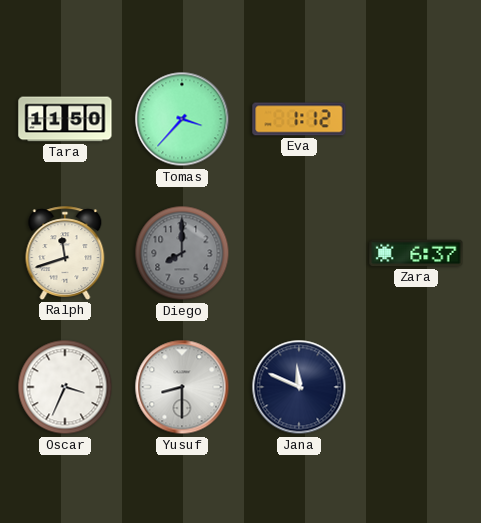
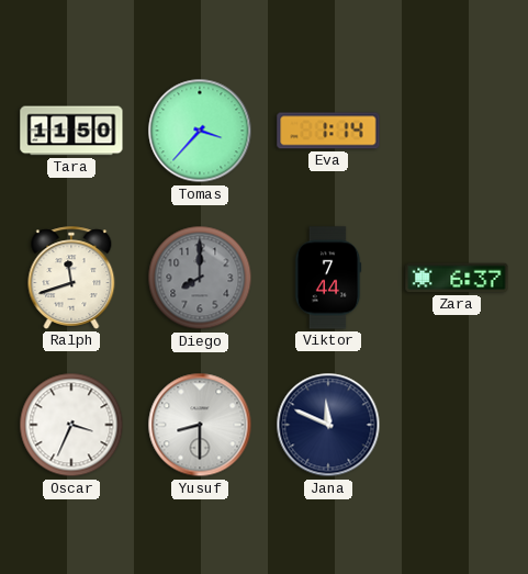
Eva: 1:12 -> 1:14 (328, 131)
Viktor: none -> 7:44 (328, 278)
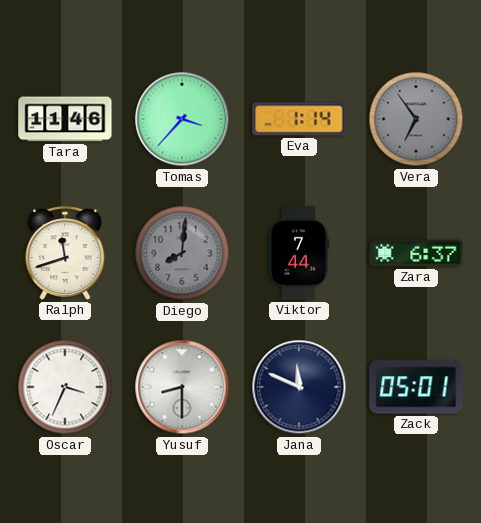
Tara: 11:50 -> 11:46 (65, 119)
Vera: none -> 6:54 (416, 119)
Diego: 8:00 -> 8:01 (182, 253)
Zack: none -> 05:01 (416, 387)
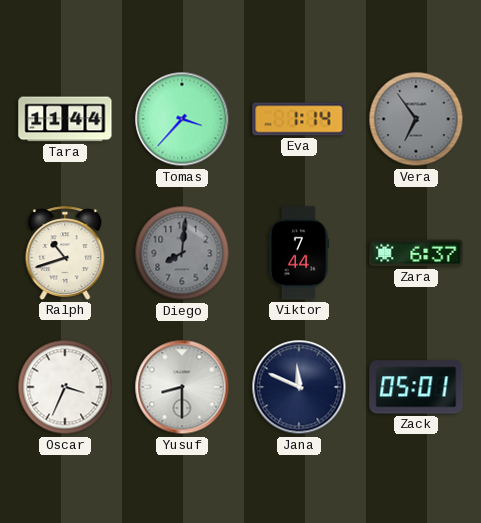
Tara: 11:46 -> 11:44 (65, 119)
Ralph: 11:42 -> 10:42 (65, 253)
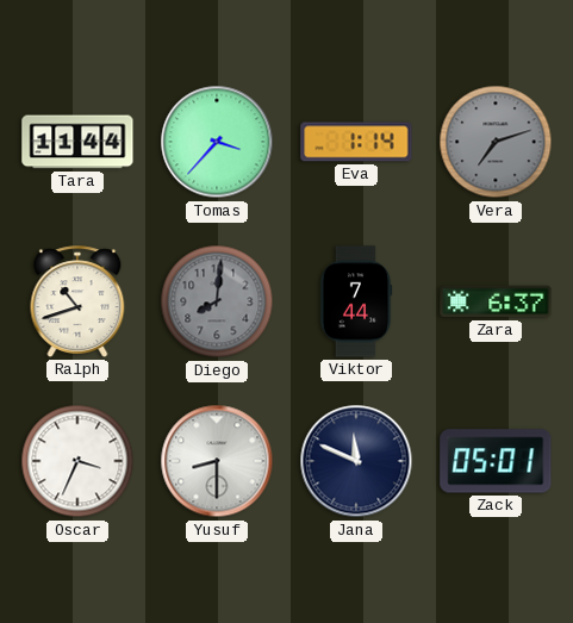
Vera: 6:54 -> 7:12 (496, 142)
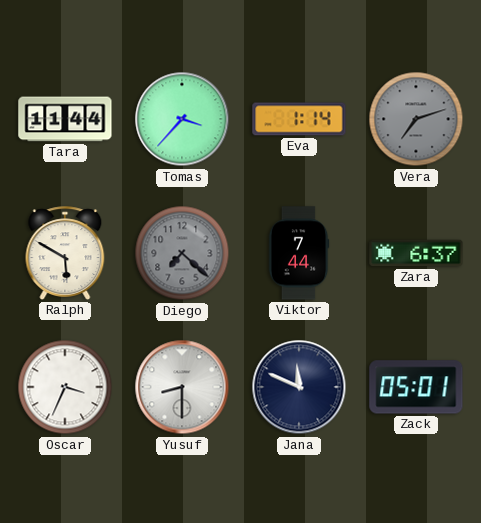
Ralph: 10:42 -> 5:50 (65, 253)
Diego: 8:01 -> 7:22 (182, 253)
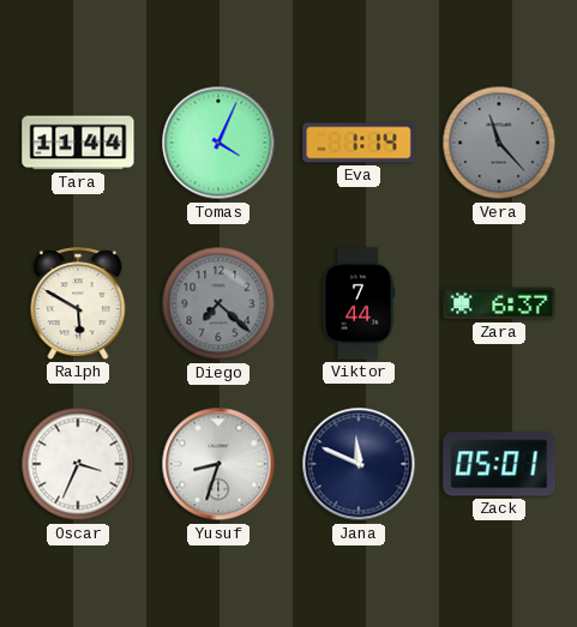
Tomas: 3:37 -> 4:04 (218, 143)
Vera: 7:12 -> 11:23 (499, 143)
Yusuf: 8:30 -> 8:33 (218, 464)
